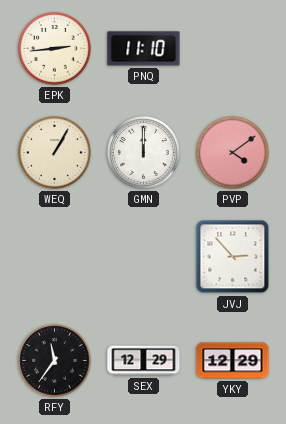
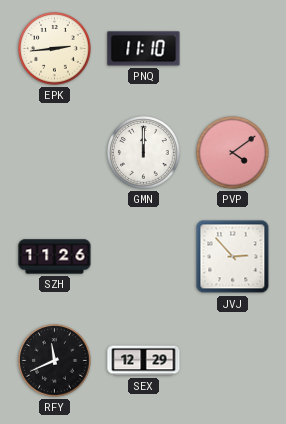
WEQ: 1:05 -> none (55, 153)
SZH: none -> 11:26 (55, 257)
RFY: 11:36 -> 11:41 (55, 361)
YKY: 12:29 -> none (233, 361)
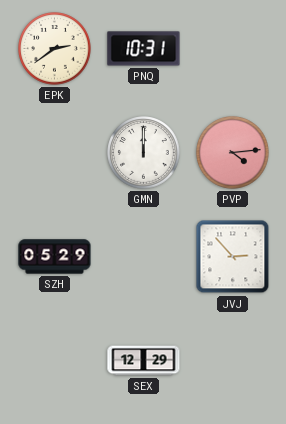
EPK: 2:44 -> 2:39 (55, 49)
PNQ: 11:10 -> 10:31 (144, 49)
PVP: 4:09 -> 4:14 (233, 153)
SZH: 11:26 -> 05:29 (55, 257)
RFY: 11:41 -> none (55, 361)
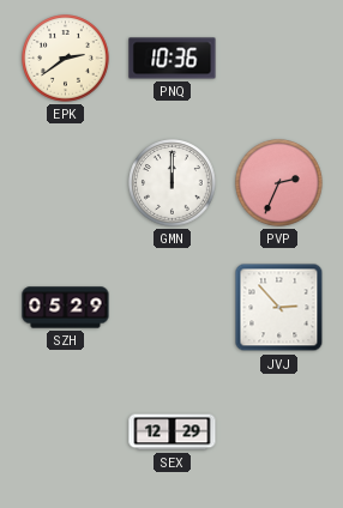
PNQ: 10:31 -> 10:36 (173, 59)
PVP: 4:14 -> 2:34 (279, 183)
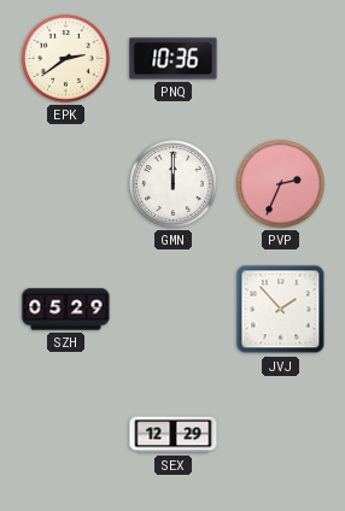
JVJ: 2:53 -> 1:53 (281, 310)
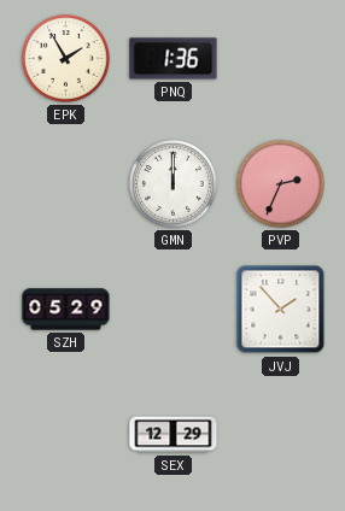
EPK: 2:39 -> 1:55 (66, 59)
PNQ: 10:36 -> 1:36 (174, 59)
